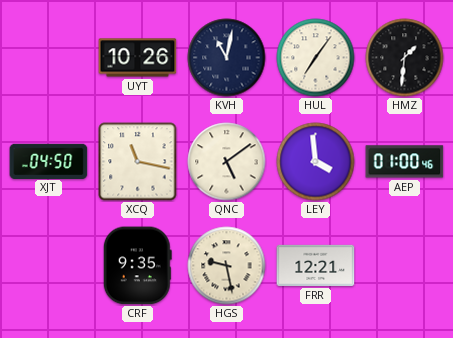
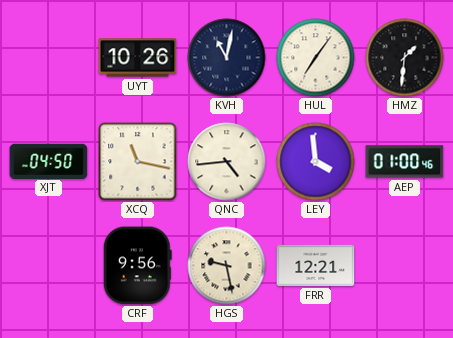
QNC: 5:09 -> 4:44 (227, 162)
CRF: 9:35 -> 9:56 (137, 266)
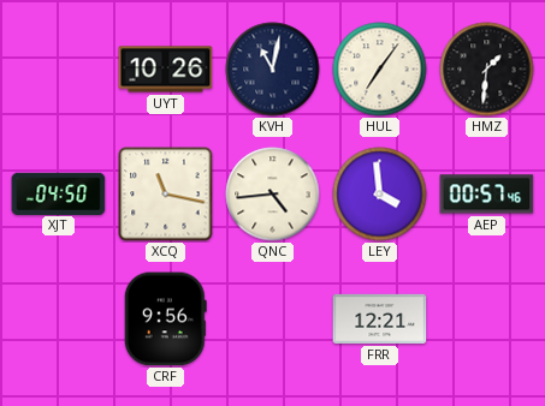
AEP: 01:00 -> 00:57 (487, 195)
HGS: 9:28 -> none (227, 266)
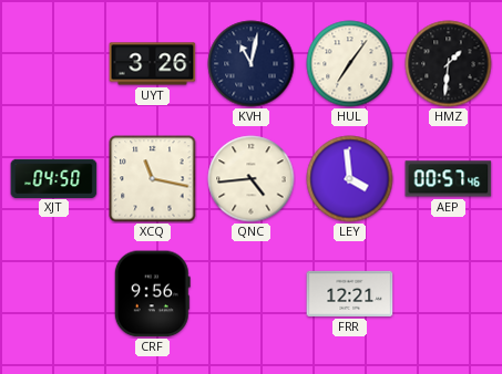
UYT: 10:26 -> 3:26 (153, 64)
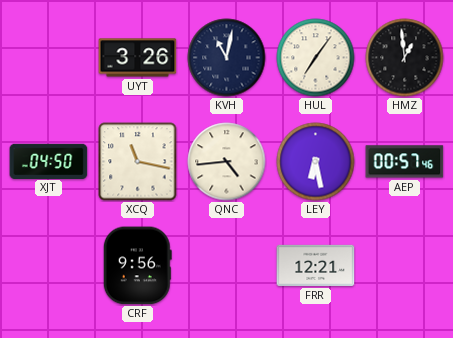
HMZ: 1:31 -> 12:59 (405, 58)
LEY: 3:59 -> 6:28 (316, 162)
